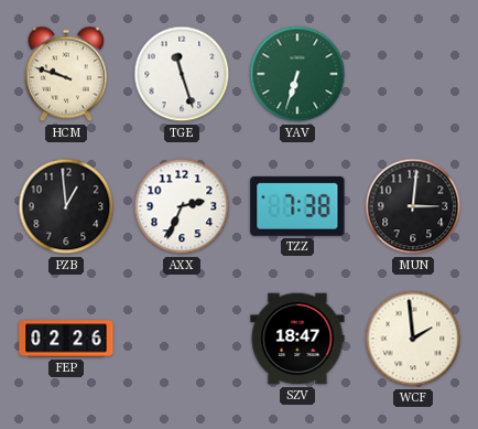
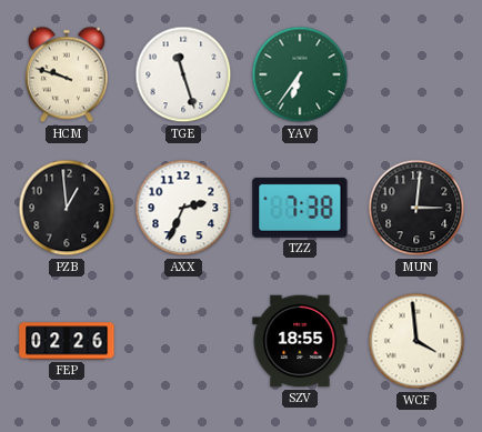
YAV: 6:33 -> 6:36 (300, 74)
SZV: 18:47 -> 18:55 (300, 341)
WCF: 1:59 -> 3:59 (416, 341)
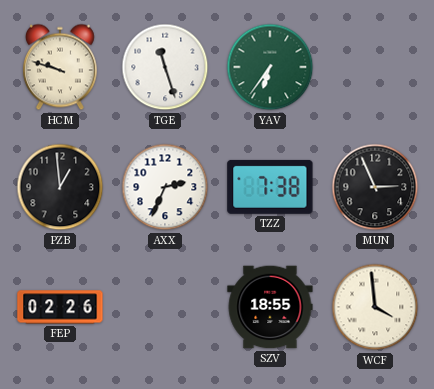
MUN: 3:01 -> 2:56 (375, 187)
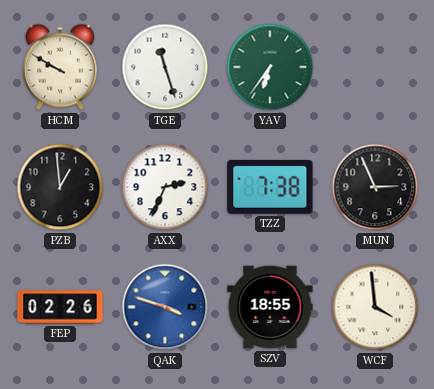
HCM: 9:48 -> 9:50 (60, 67)
QAK: none -> 3:48 (165, 307)
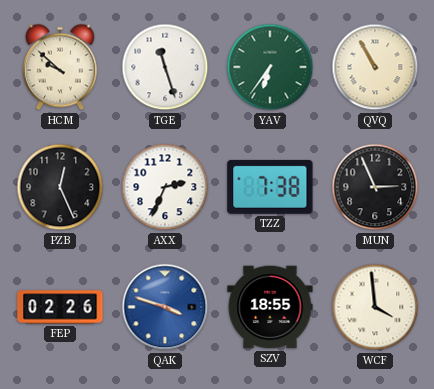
HCM: 9:50 -> 9:52 (60, 67)
QVQ: none -> 10:55 (375, 67)
PZB: 12:59 -> 12:26 (60, 187)
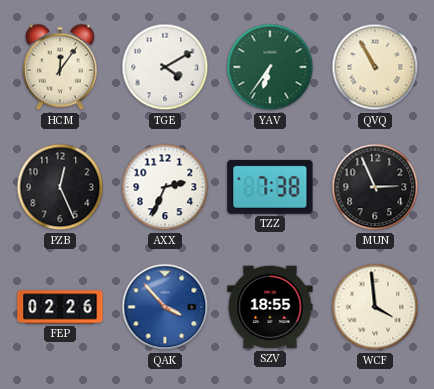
HCM: 9:52 -> 12:06 (60, 67)
TGE: 11:27 -> 4:10 (165, 67)
QAK: 3:48 -> 3:53 (165, 307)
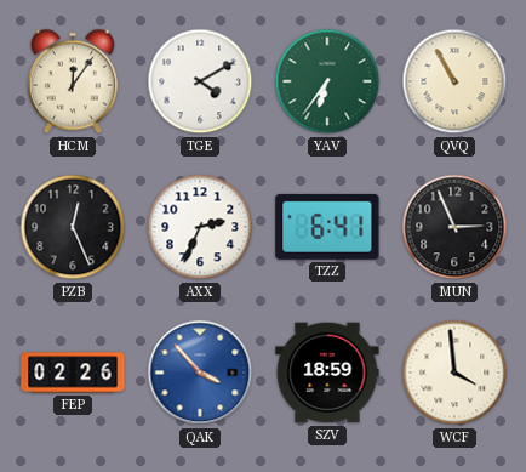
TZZ: 7:38 -> 6:41 (327, 227)
SZV: 18:55 -> 18:59 (327, 373)
